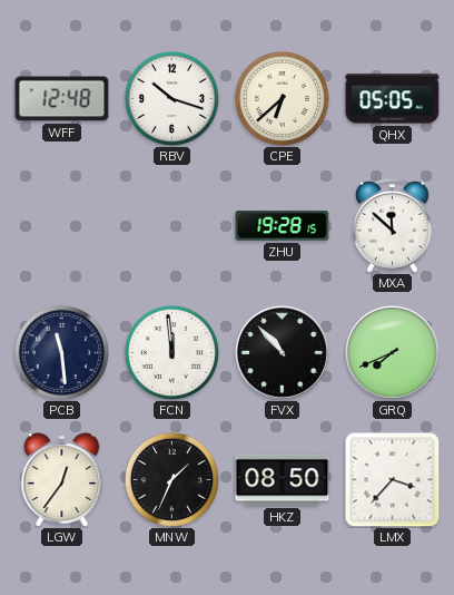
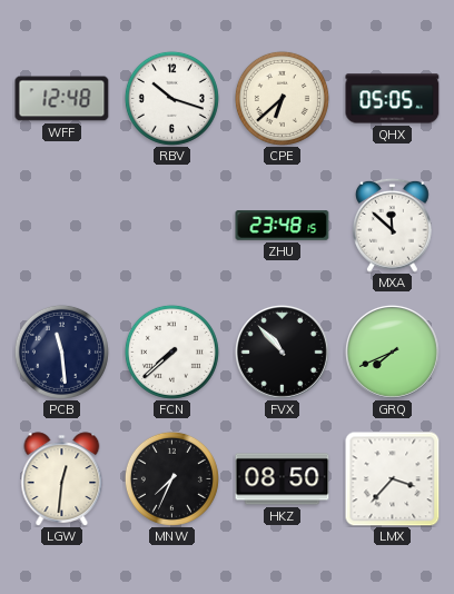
ZHU: 19:28 -> 23:48 (283, 226)
FCN: 11:59 -> 7:38 (171, 352)
LGW: 12:36 -> 12:31 (62, 479)
MNW: 1:34 -> 7:34 (171, 478)
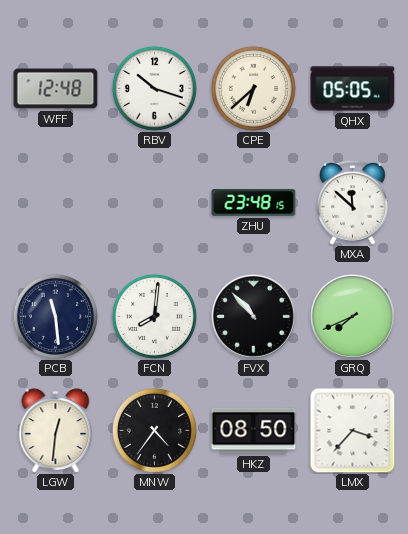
FCN: 7:38 -> 8:01 (154, 316)
MNW: 7:34 -> 4:36 (154, 430)
